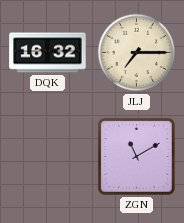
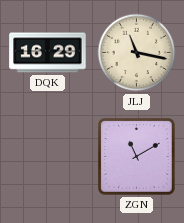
DQK: 16:32 -> 16:29 (48, 53)
JLJ: 7:15 -> 11:17 (137, 53)
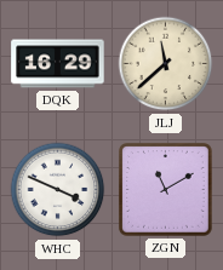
JLJ: 11:17 -> 11:38 (166, 64)
WHC: none -> 3:49 (58, 190)
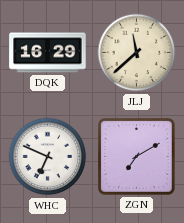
WHC: 3:49 -> 6:49 (48, 157)
ZGN: 11:10 -> 7:10 (137, 157)
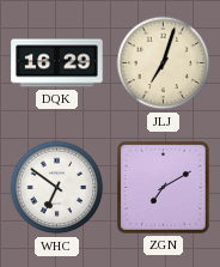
JLJ: 11:38 -> 7:03 (164, 63)
WHC: 6:49 -> 6:51 (57, 188)
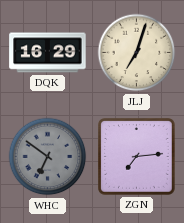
WHC dial: white -> grey (48, 157)
ZGN: 7:10 -> 7:14 (137, 157)
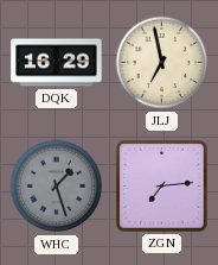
JLJ: 7:03 -> 6:58 (162, 63)
WHC: 6:51 -> 1:27 (57, 187)
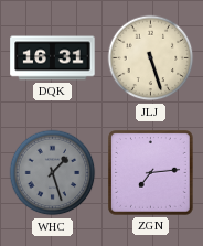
DQK: 16:29 -> 16:31 (53, 58)
JLJ: 6:58 -> 5:27 (151, 58)
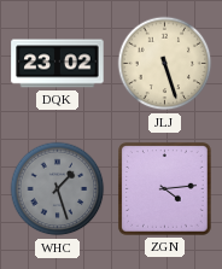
DQK: 16:31 -> 23:02 (58, 64)
ZGN: 7:14 -> 4:14 (165, 189)
